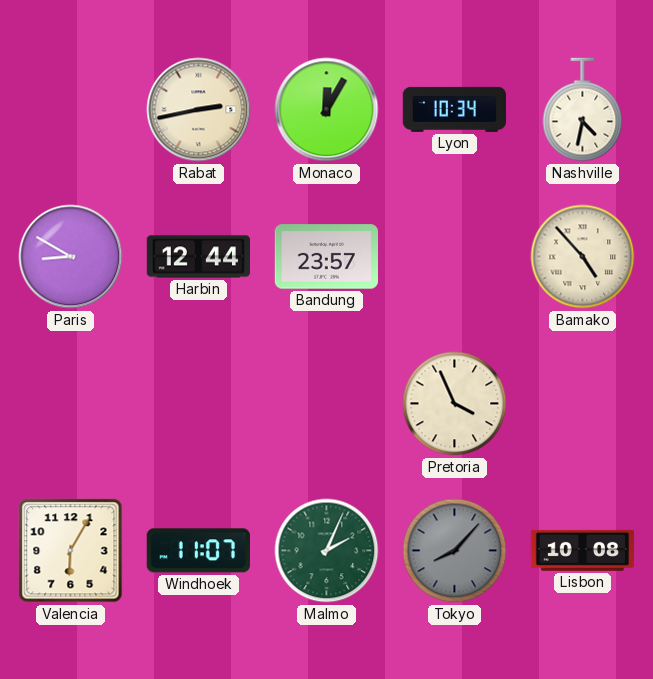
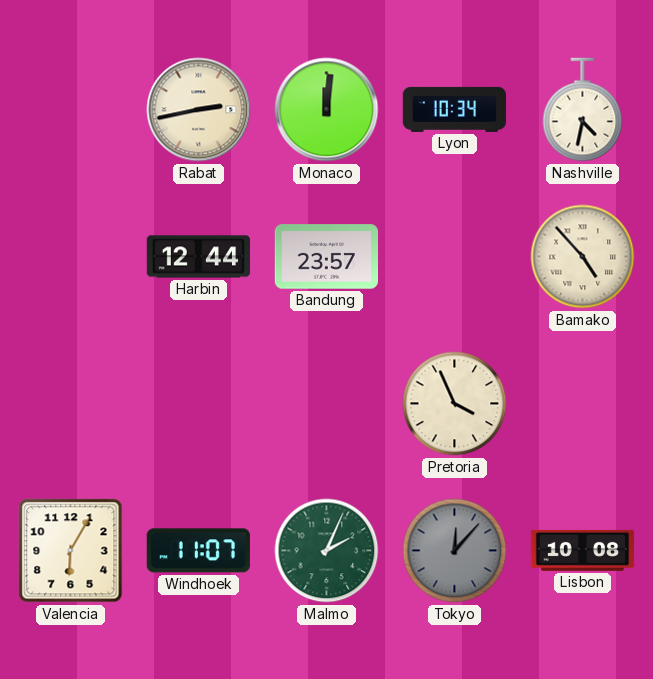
Monaco: 12:05 -> 12:01 (327, 110)
Paris: 8:50 -> none (71, 257)
Tokyo: 8:07 -> 12:07 (455, 551)
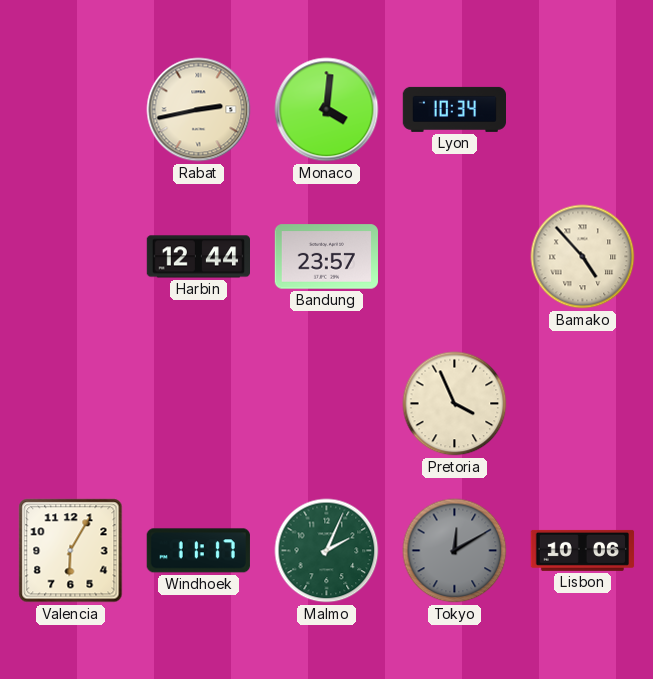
Monaco: 12:01 -> 4:01 (327, 110)
Nashville: 4:32 -> none (583, 110)
Windhoek: 11:07 -> 11:17 (198, 551)
Tokyo: 12:07 -> 12:10 (455, 551)
Lisbon: 10:08 -> 10:06 (583, 550)
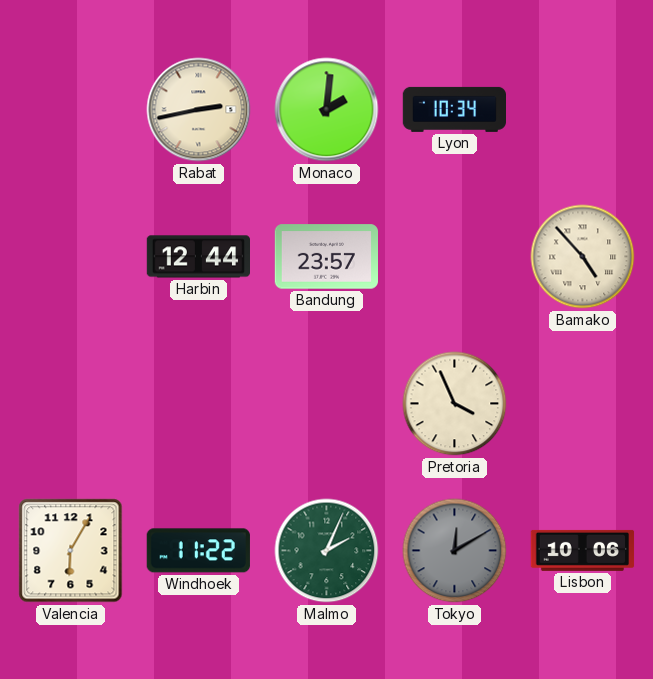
Monaco: 4:01 -> 2:01 (327, 110)
Windhoek: 11:17 -> 11:22 (198, 551)
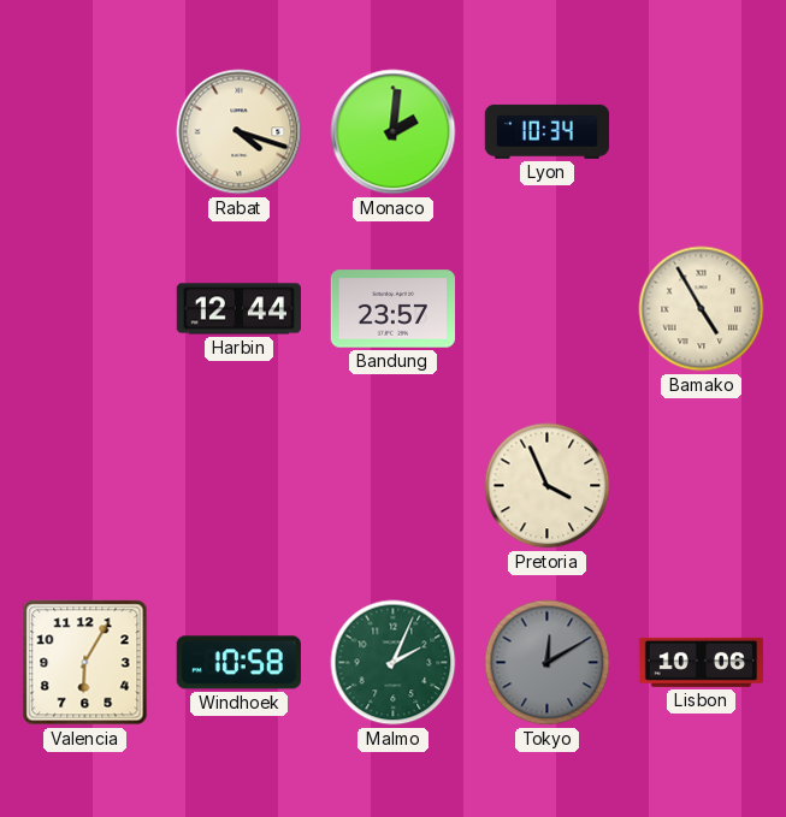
Rabat: 2:43 -> 4:18 (240, 132)
Bamako: 4:53 -> 4:55 (702, 309)
Windhoek: 11:22 -> 10:58 (238, 663)
